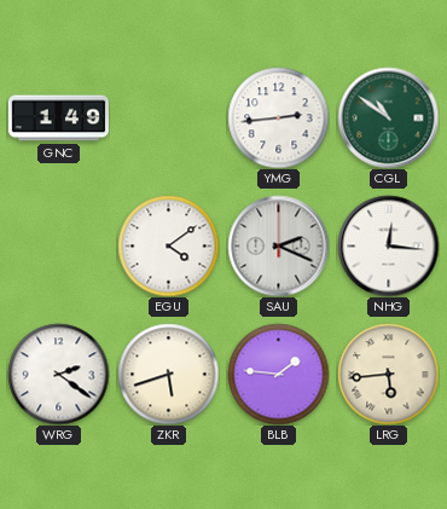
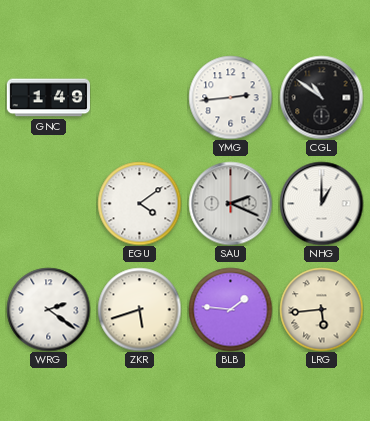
CGL dial: green -> black (321, 97)
NHG: 12:16 -> 1:00 (321, 203)
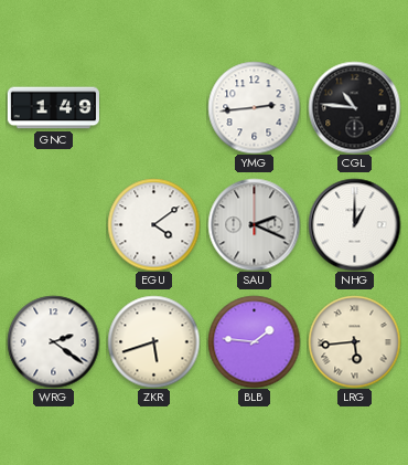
CGL: 10:51 -> 10:46 (354, 107)
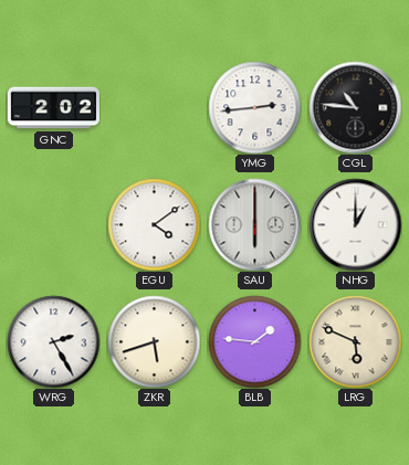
GNC: 1:49 -> 2:02 (53, 108)
SAU: 2:19 -> 6:00 (254, 224)
WRG: 2:21 -> 2:25 (53, 341)
LRG: 5:44 -> 5:49 (355, 341)
